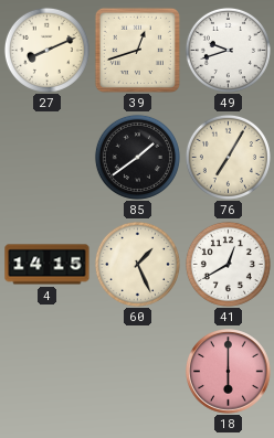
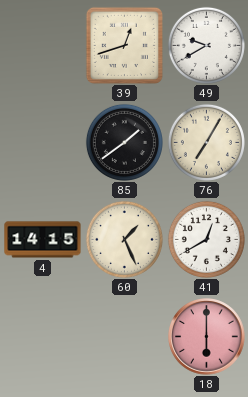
27: 8:11 -> none (46, 50)
49: 9:42 -> 9:40 (206, 45)
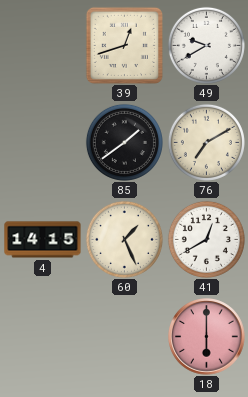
76: 7:05 -> 7:10 (206, 142)
